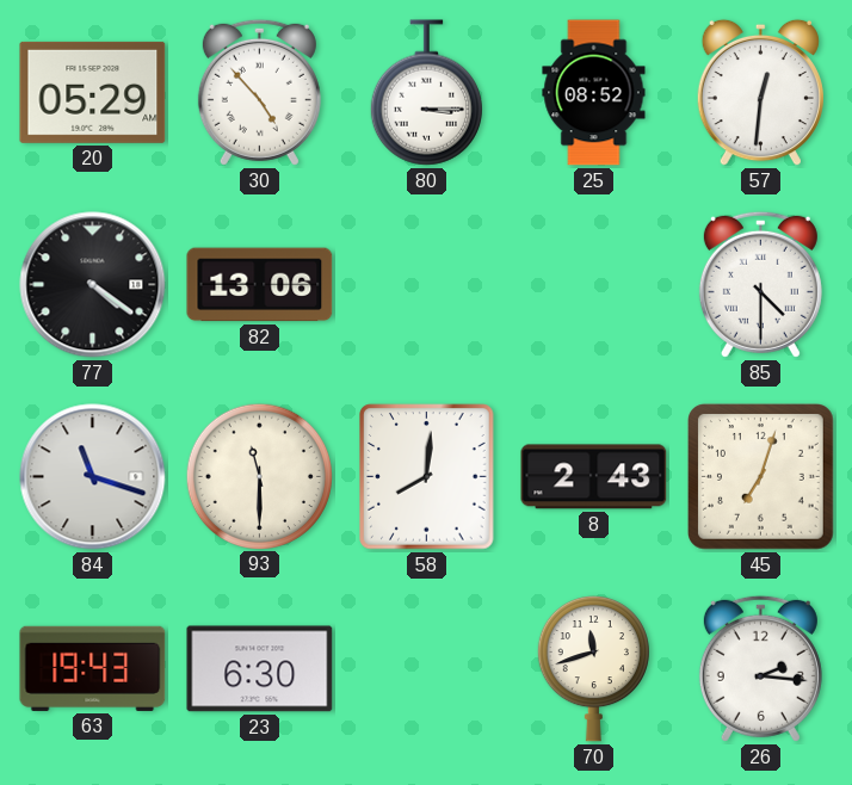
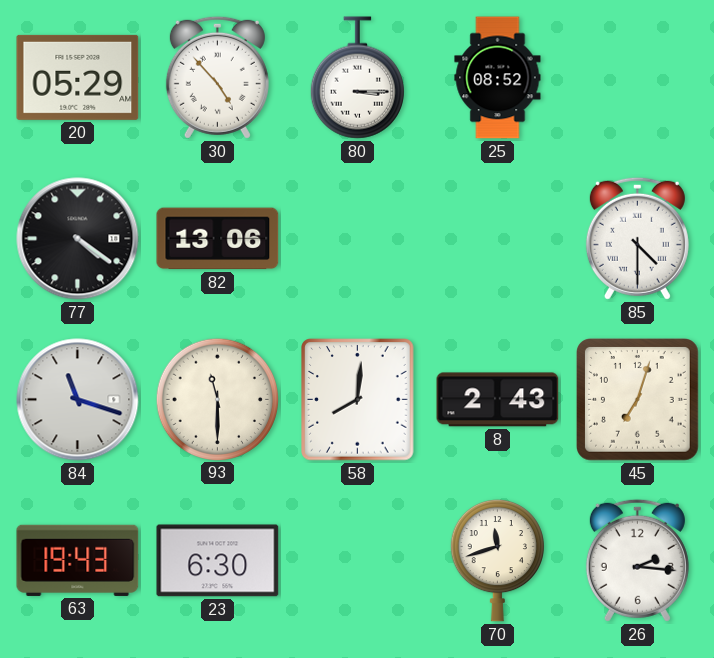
57: 12:31 -> none (760, 93)
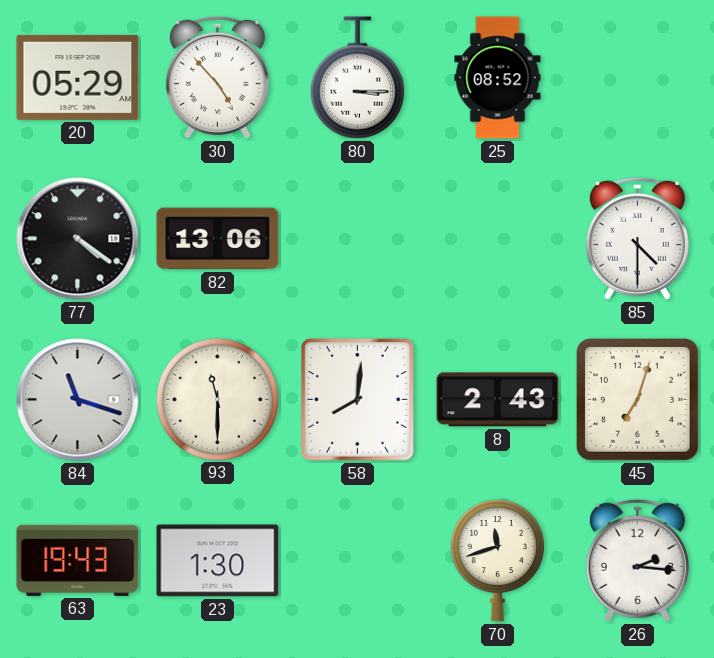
23: 6:30 -> 1:30 (218, 561)
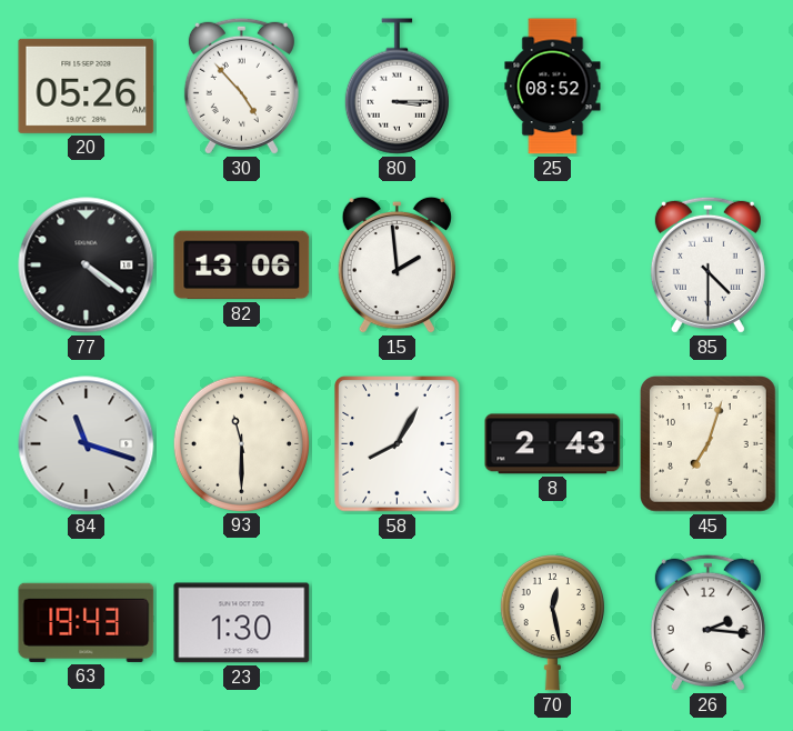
20: 05:29 -> 05:26 (87, 86)
15: none -> 1:59 (396, 266)
58: 8:01 -> 8:05 (398, 444)
70: 11:42 -> 12:28 (552, 622)
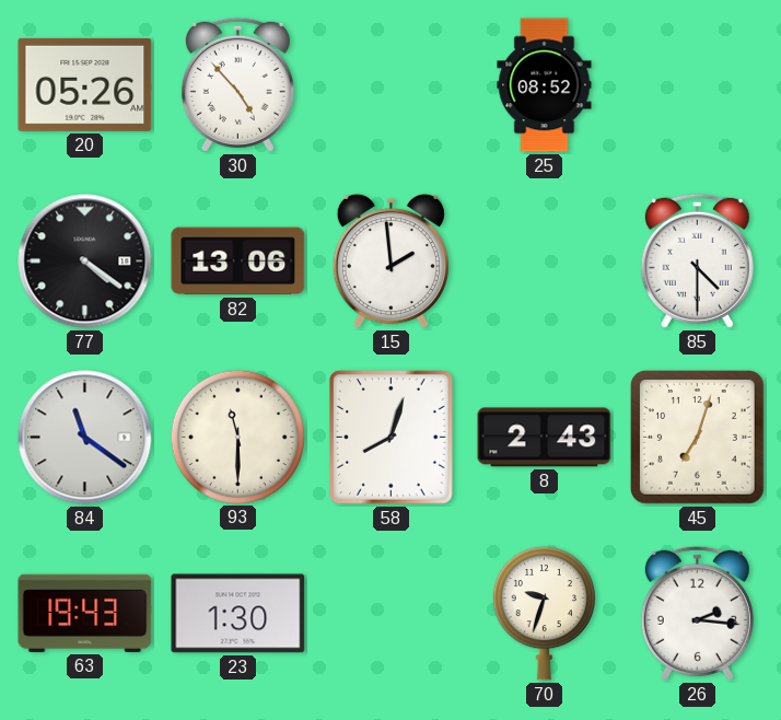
80: 3:15 -> none (396, 87)
84: 11:18 -> 11:21 (85, 438)
58: 8:05 -> 8:03 (392, 438)
70: 12:28 -> 9:33 (544, 613)
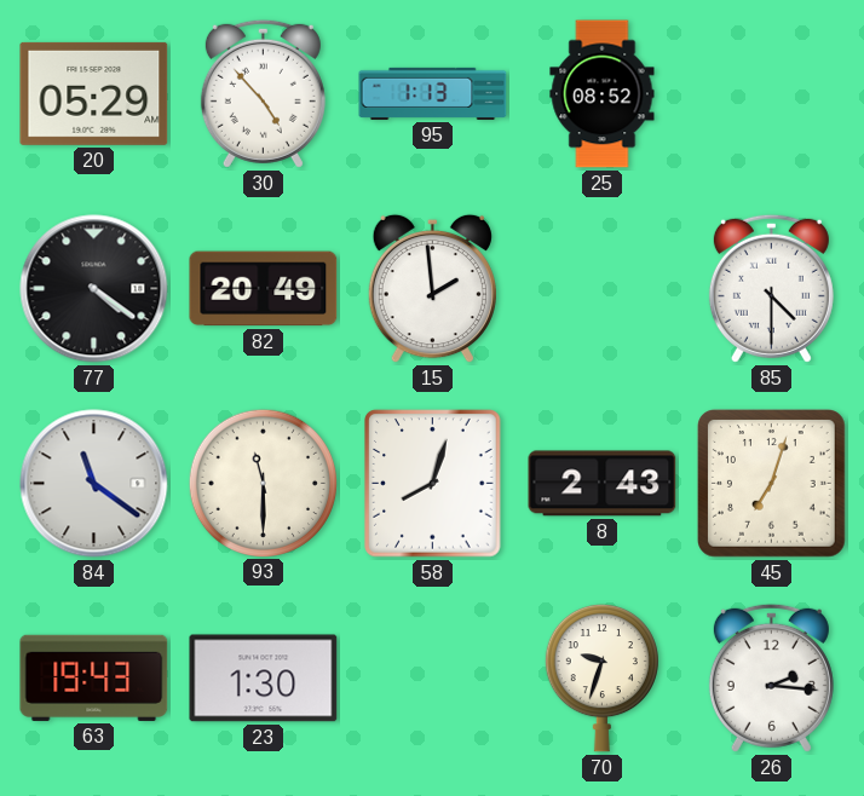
20: 05:26 -> 05:29 (94, 93)
95: none -> 1:13 (433, 93)
82: 13:06 -> 20:49 (264, 289)
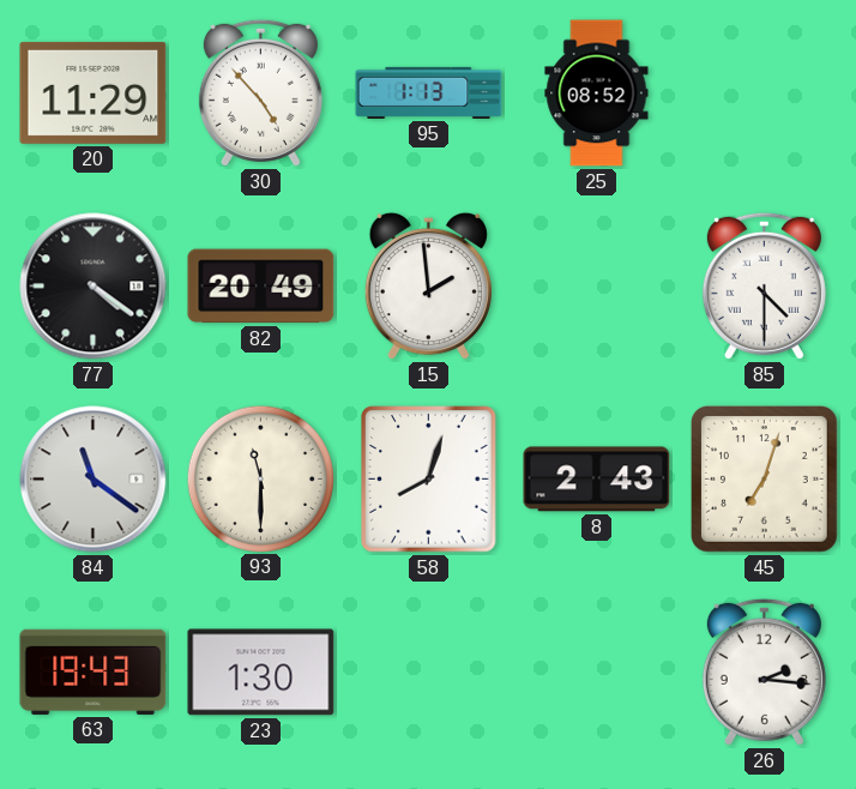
20: 05:29 -> 11:29 (94, 92)
70: 9:33 -> none (601, 677)
